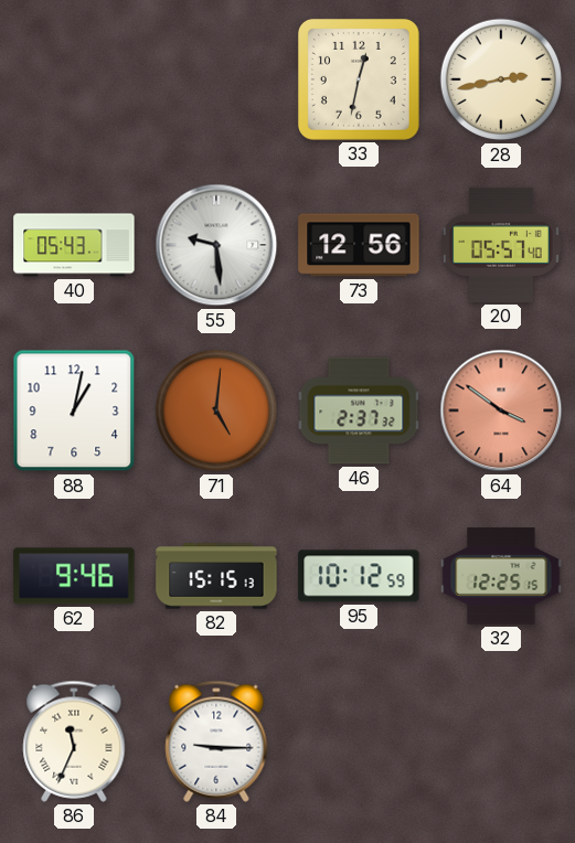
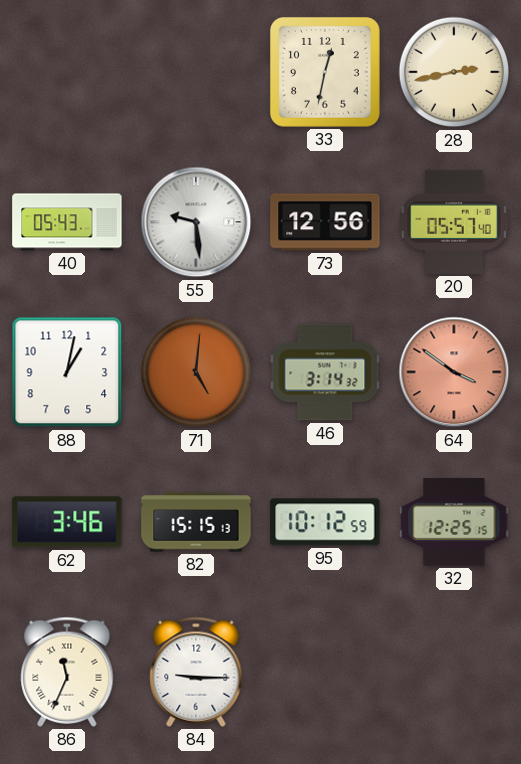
46: 2:37 -> 3:14 (325, 372)
62: 9:46 -> 3:46 (67, 522)
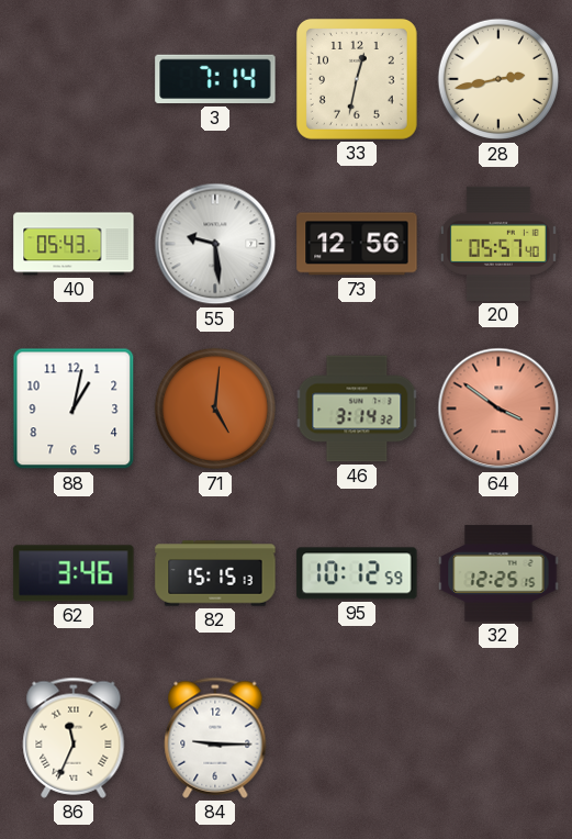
3: none -> 7:14 (215, 79)
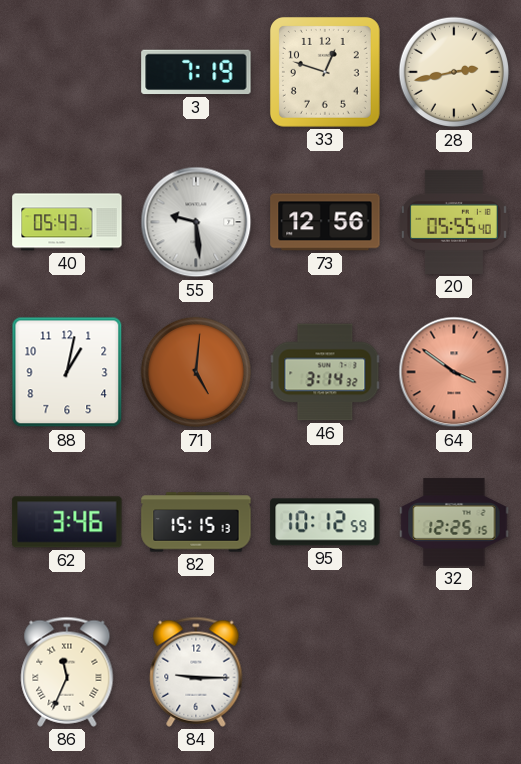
3: 7:14 -> 7:19 (196, 72)
33: 12:32 -> 12:48 (325, 72)
20: 05:57 -> 05:55 (454, 222)
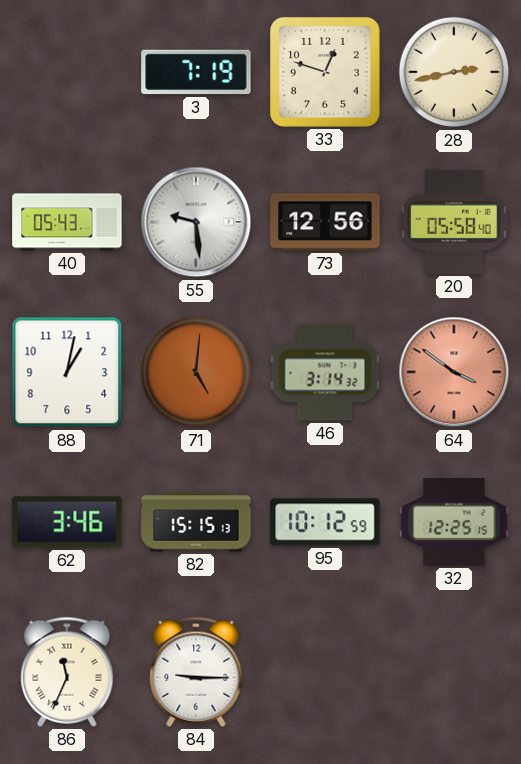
20: 05:55 -> 05:58 (454, 222)
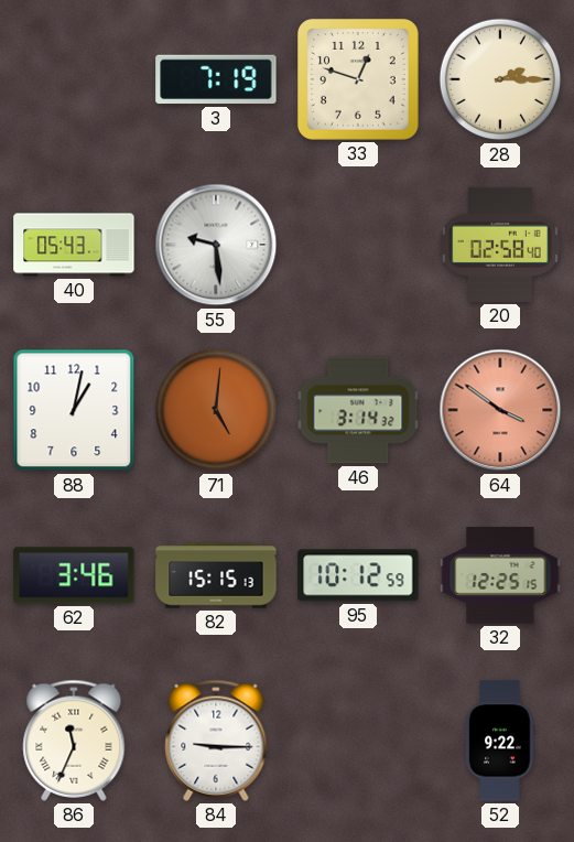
28: 2:43 -> 2:15 (500, 79)
73: 12:56 -> none (325, 222)
20: 05:58 -> 02:58 (500, 245)
52: none -> 9:22 (500, 741)
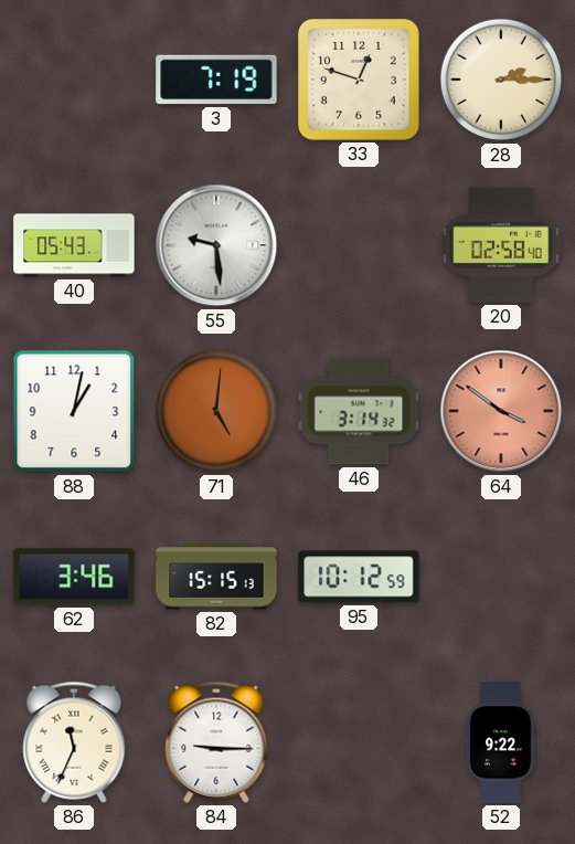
32: 12:25 -> none (500, 575)
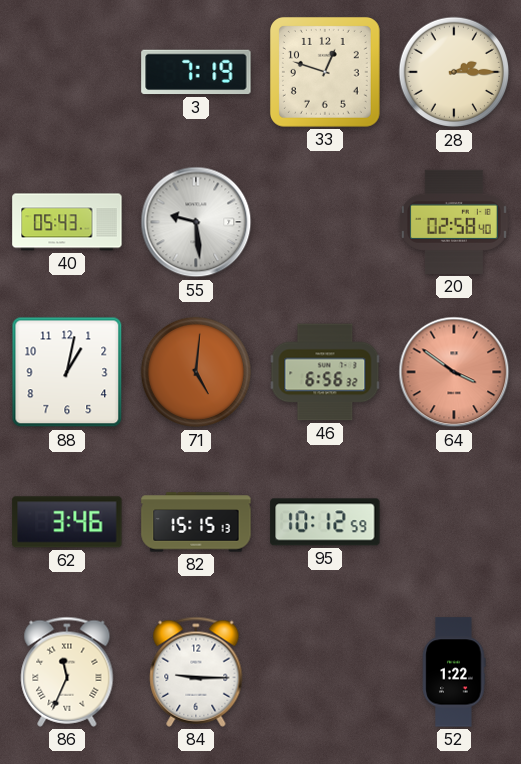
46: 3:14 -> 6:56 (325, 372)
52: 9:22 -> 1:22 (454, 672)
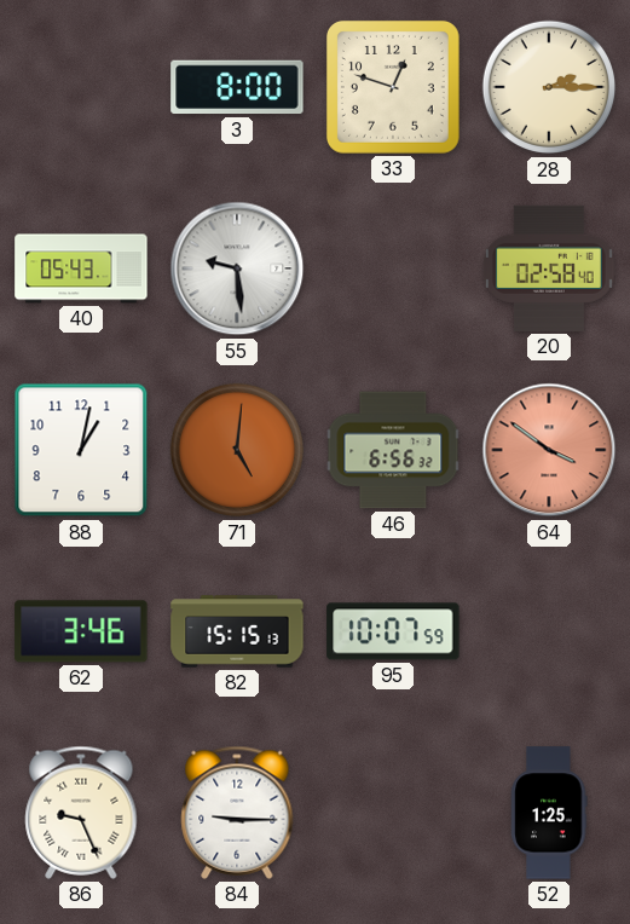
3: 7:19 -> 8:00 (237, 87)
95: 10:12 -> 10:07 (393, 631)
86: 11:34 -> 9:26 (81, 813)
52: 1:22 -> 1:25 (549, 813)
